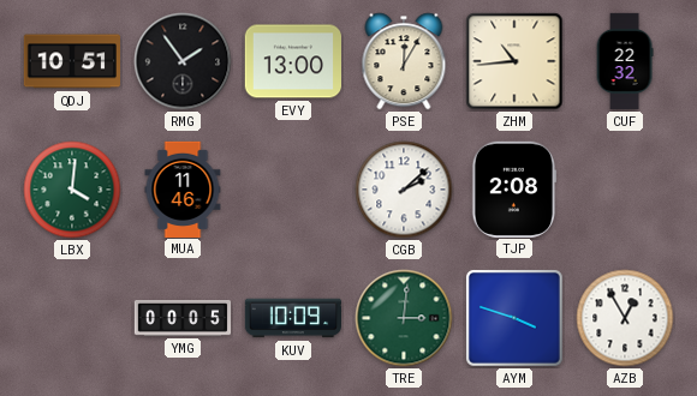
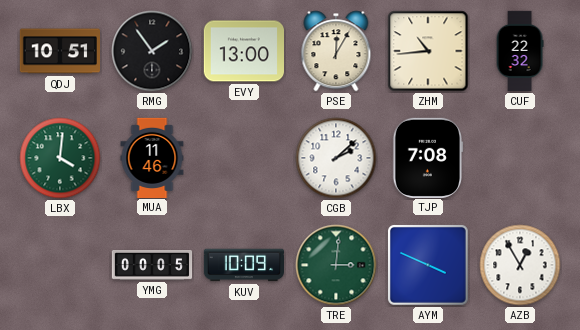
TJP: 2:08 -> 7:08 (428, 157)
AYM: 3:48 -> 3:49 (429, 266)
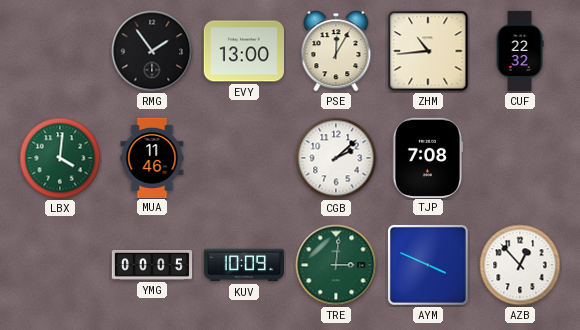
QDJ: 10:51 -> none (59, 51)
AZB: 12:55 -> 12:53 (520, 265)
